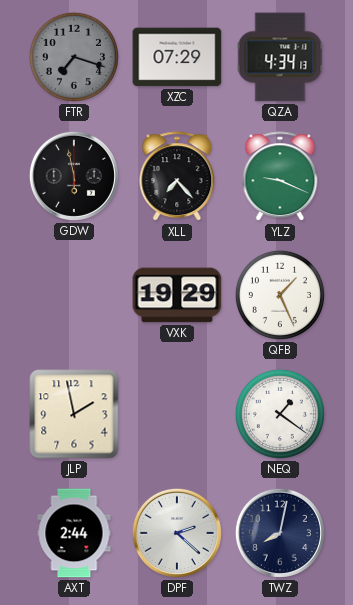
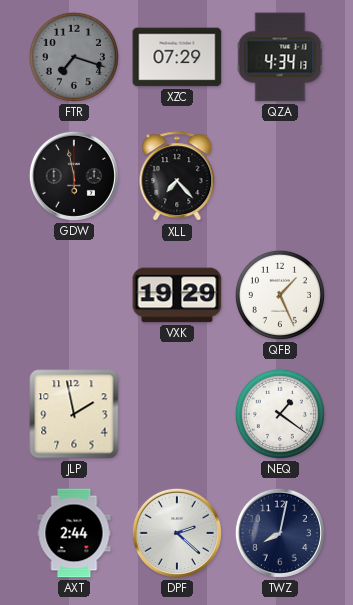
YLZ: 9:19 -> none (280, 177)
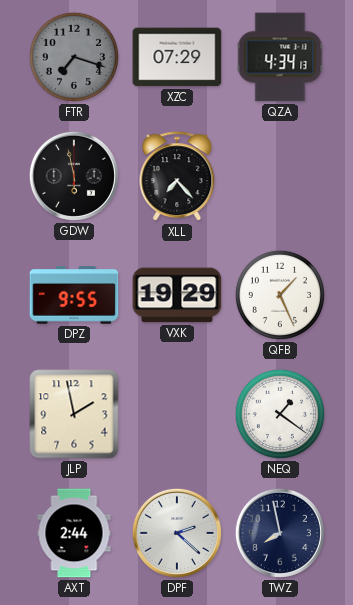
DPZ: none -> 9:55 (74, 295)
TWZ: 8:02 -> 7:58 (280, 533)
